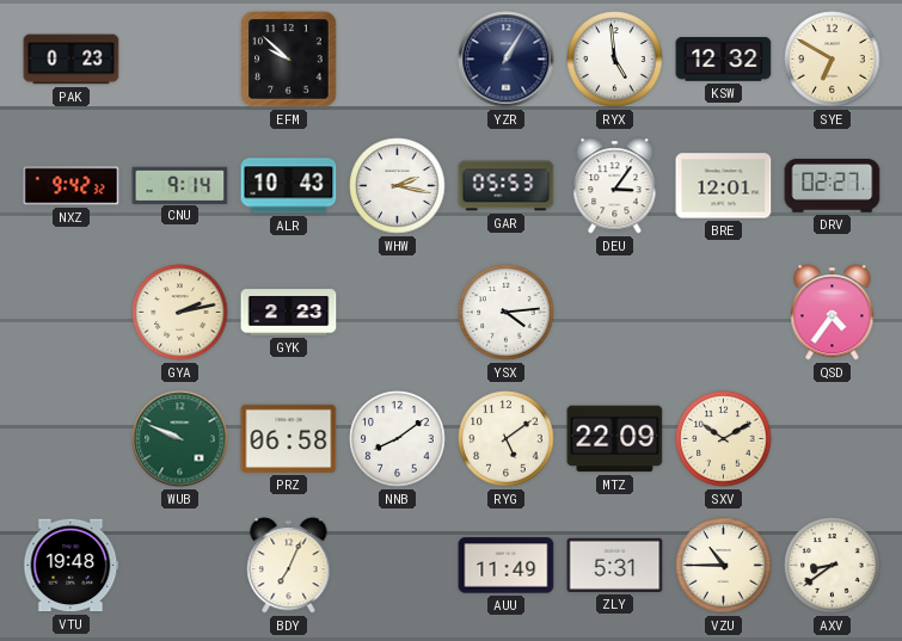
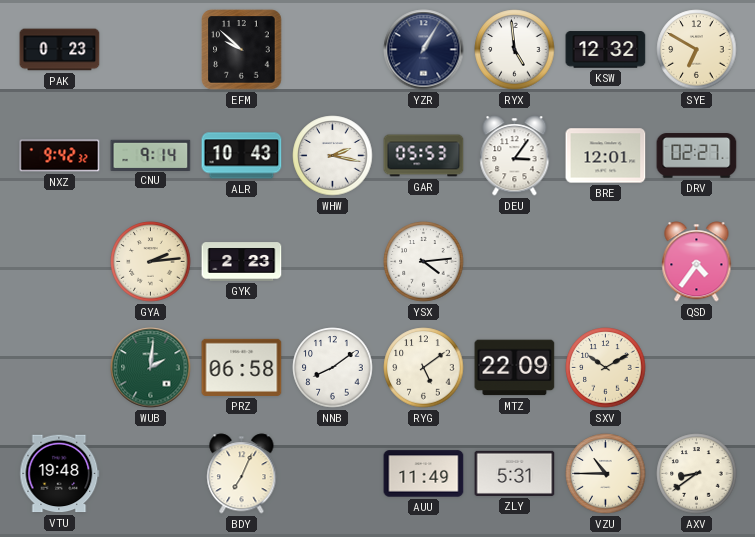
GYA: 2:13 -> 2:14 (151, 262)
WUB: 9:49 -> 2:01 (151, 368)
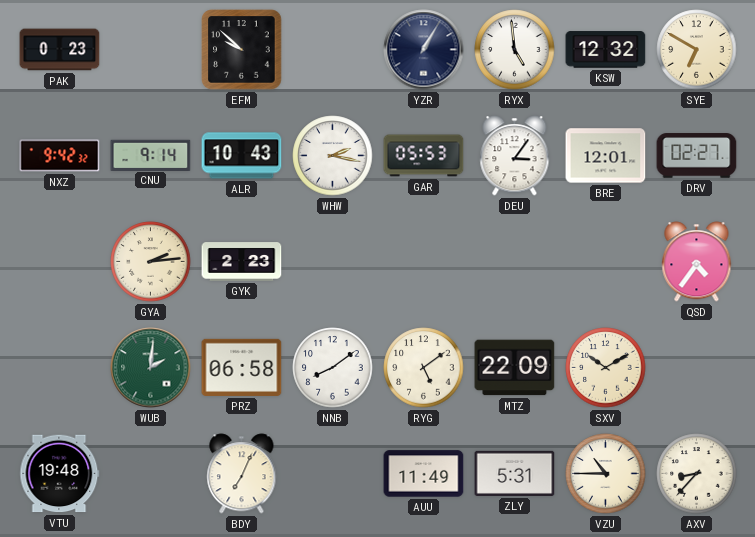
YSX: 4:14 -> none (424, 262)
AXV: 8:39 -> 8:37 (697, 474)
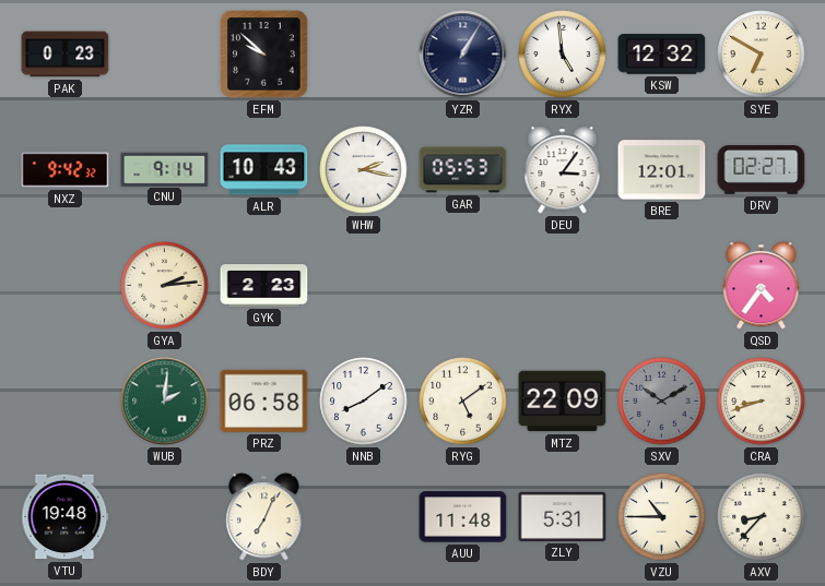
SXV dial: cream -> grey (662, 402)
CRA: none -> 8:42 (762, 402)
AUU: 11:49 -> 11:48 (463, 517)
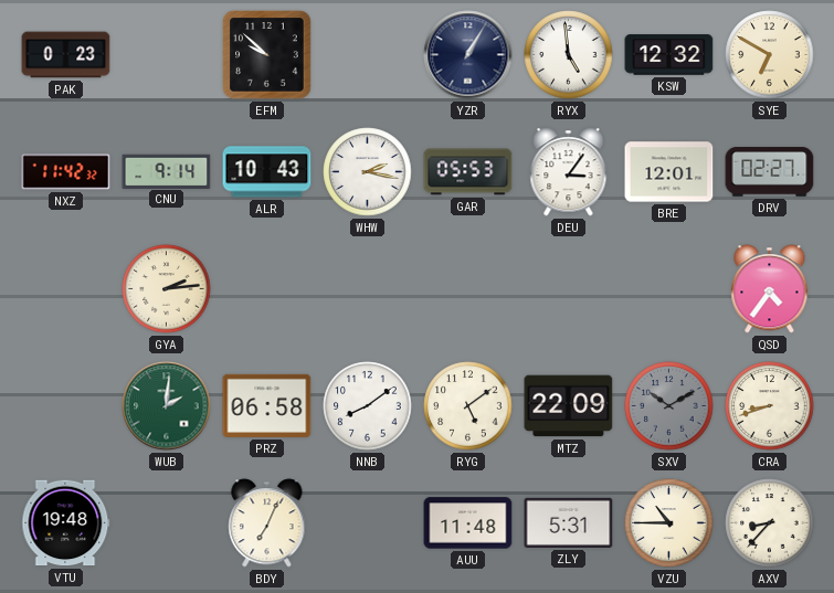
NXZ: 9:42 -> 11:42 (66, 172)
GYK: 2:23 -> none (264, 286)
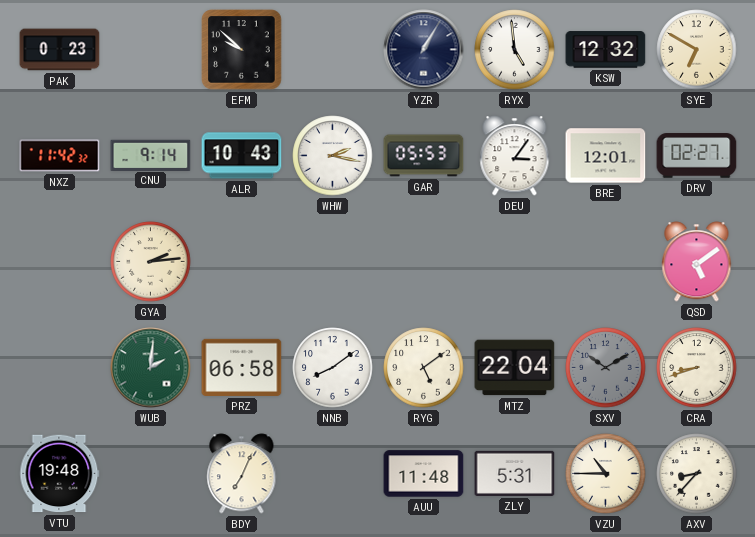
QSD: 4:36 -> 5:09 (697, 262)
MTZ: 22:09 -> 22:04 (515, 368)
